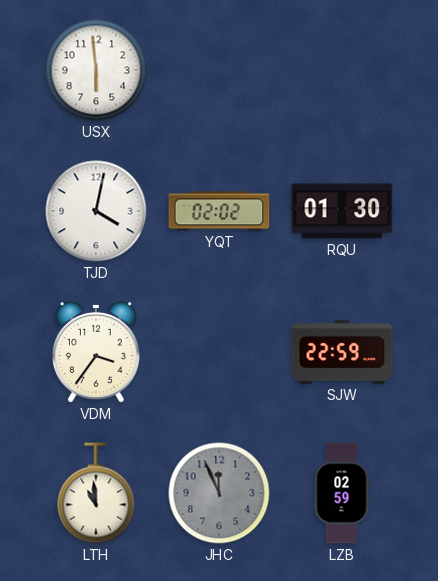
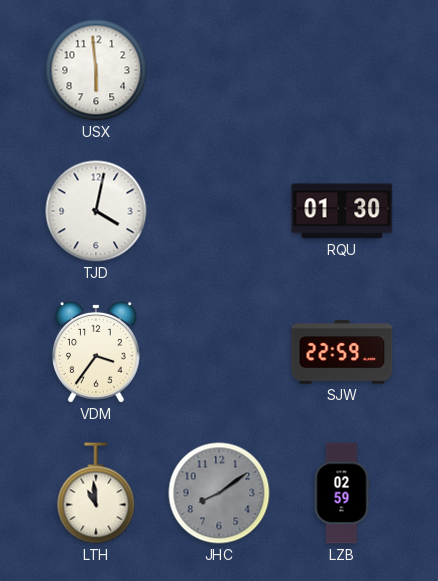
YQT: 02:02 -> none (219, 211)
JHC: 11:56 -> 8:09 (219, 493)
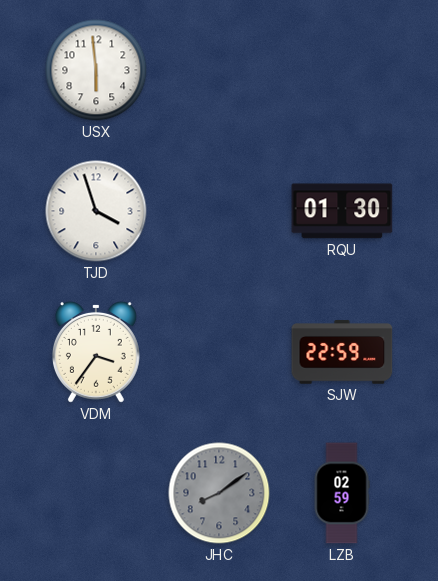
TJD: 4:02 -> 3:57 (96, 211)
LTH: 10:59 -> none (96, 493)
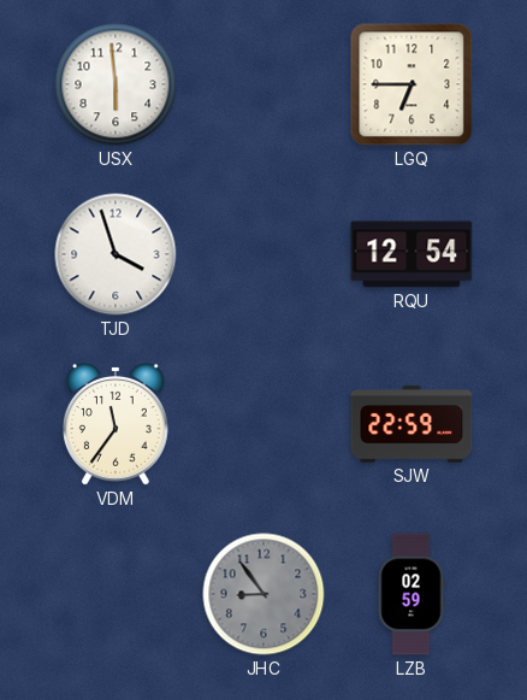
LGQ: none -> 6:45 (411, 84)
RQU: 01:30 -> 12:54 (411, 254)
VDM: 3:36 -> 11:36 (116, 424)
JHC: 8:09 -> 8:54 (263, 594)
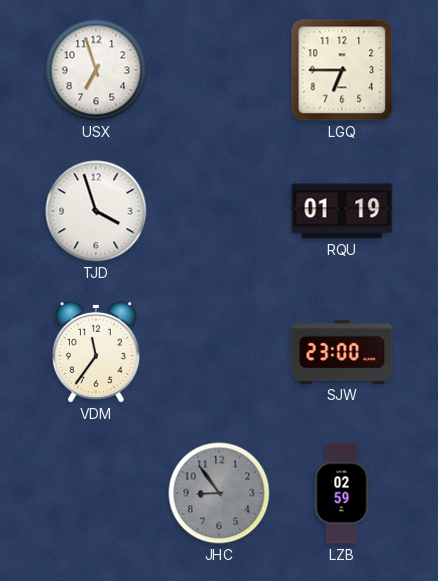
USX: 5:59 -> 6:57 (96, 70)
RQU: 12:54 -> 01:19 (342, 211)
SJW: 22:59 -> 23:00 (342, 352)
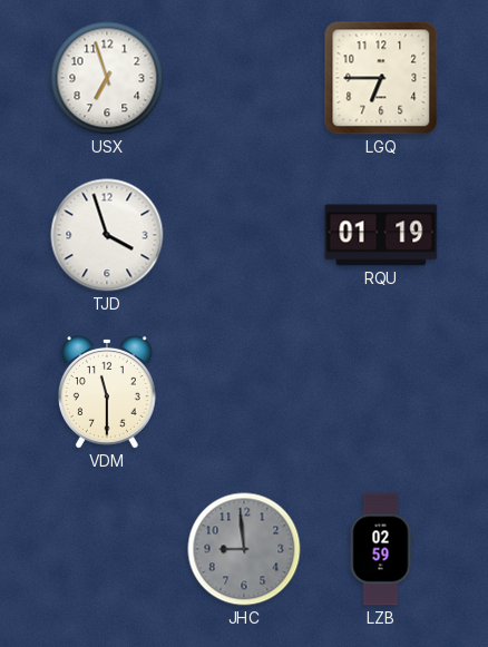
VDM: 11:36 -> 11:30 (107, 392)
SJW: 23:00 -> none (342, 352)
JHC: 8:54 -> 8:59 (244, 549)
